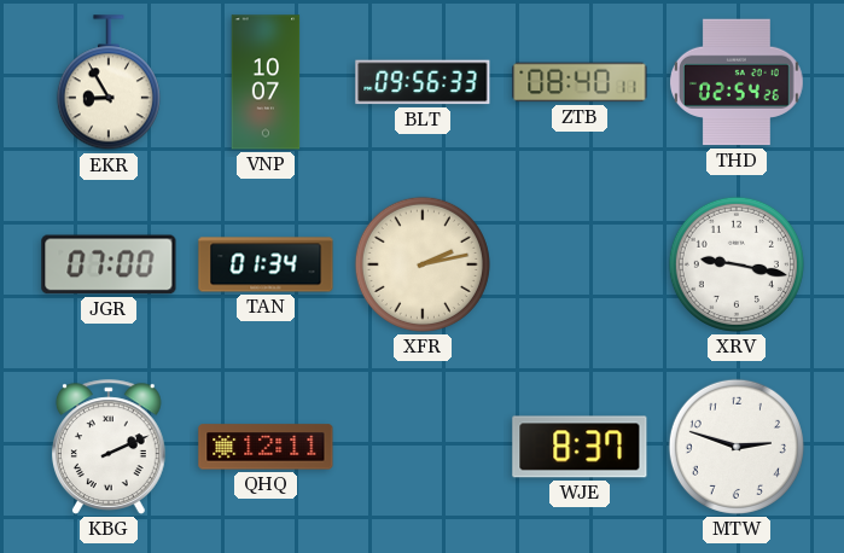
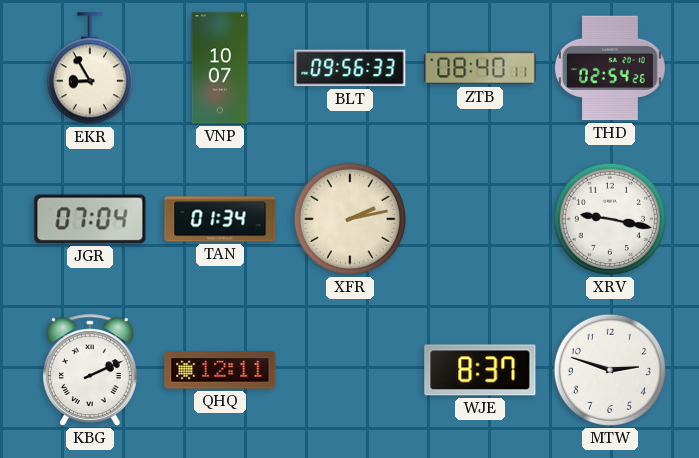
JGR: 07:00 -> 07:04 (90, 219)
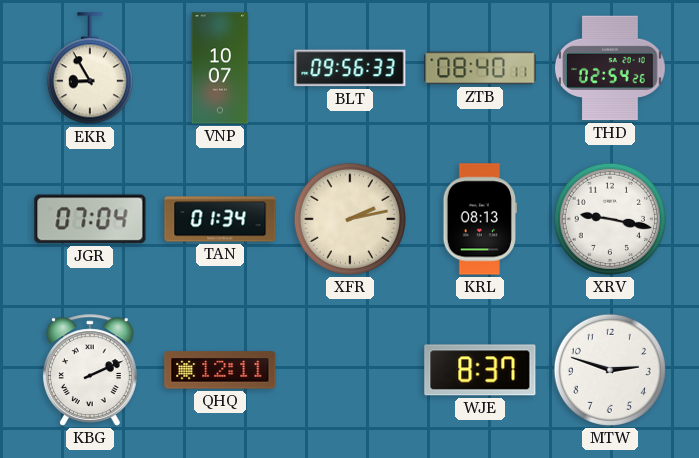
KRL: none -> 08:13 (479, 219)
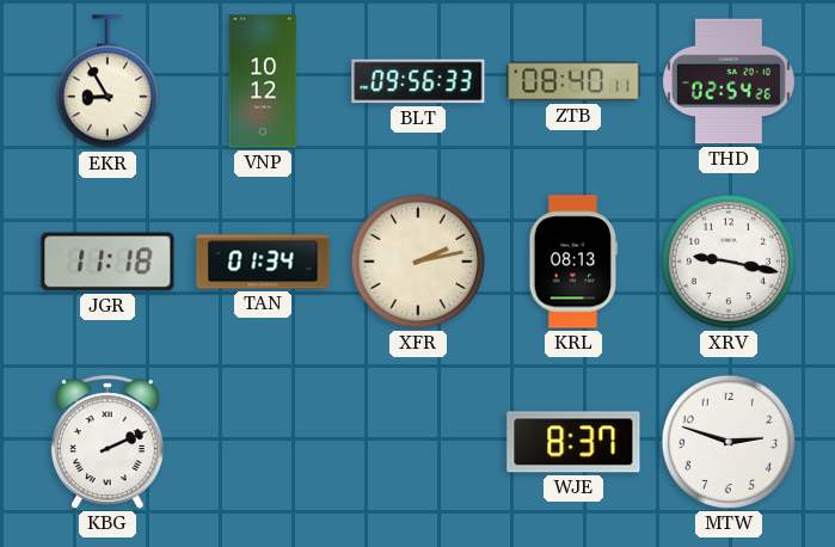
VNP: 10:07 -> 10:12 (263, 81)
JGR: 07:04 -> 11:18 (108, 262)
QHQ: 12:11 -> none (220, 370)
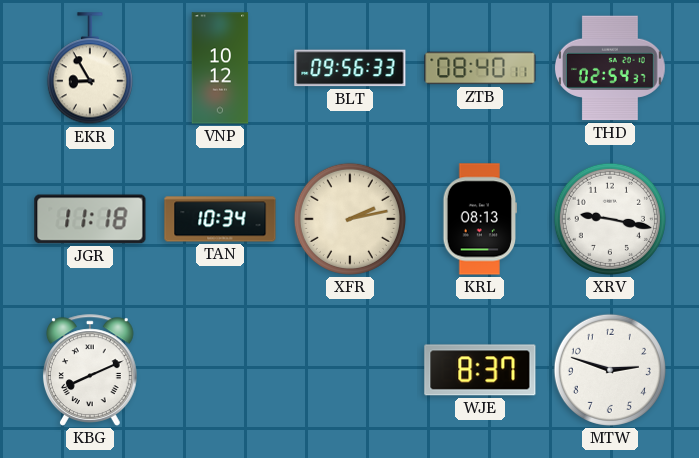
THD: 02:54:26 -> 02:54:37 (611, 68)
TAN: 01:34 -> 10:34 (220, 219)
KBG: 2:11 -> 8:11 (90, 370)
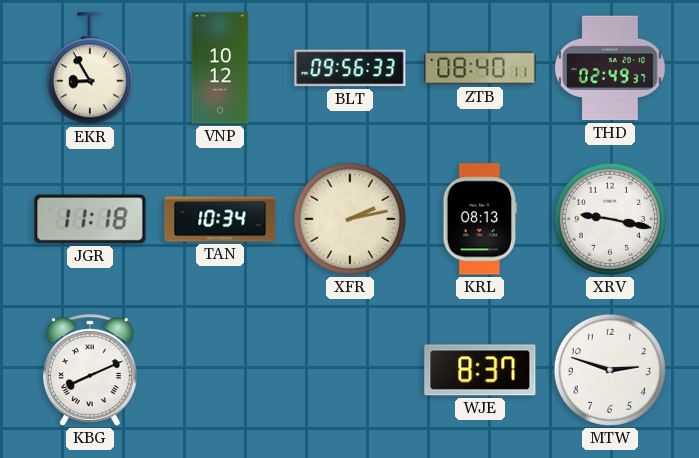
THD: 02:54 -> 02:49 (611, 68)
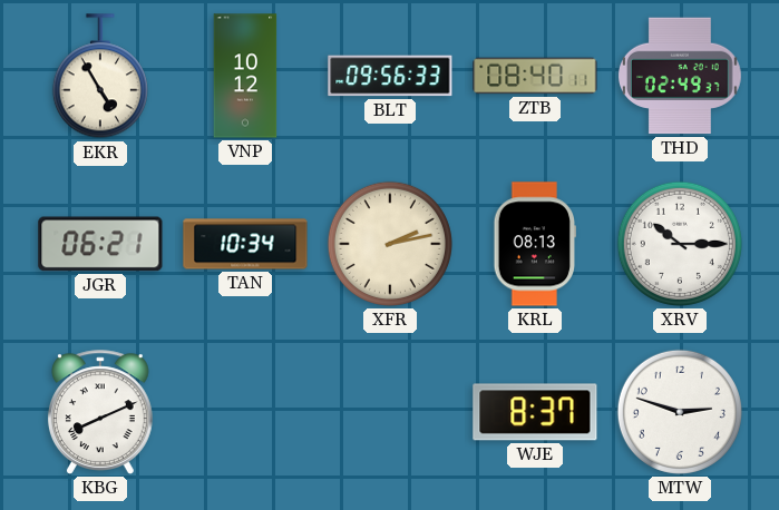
EKR: 8:55 -> 4:55 (100, 77)
JGR: 11:18 -> 06:21 (100, 244)
XRV: 9:17 -> 10:15 (680, 244)
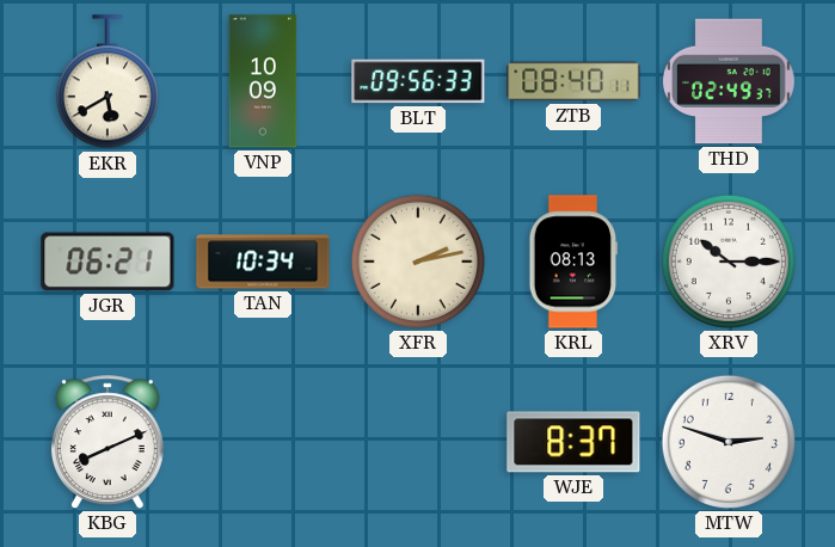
EKR: 4:55 -> 5:40 (108, 82)
VNP: 10:12 -> 10:09 (263, 81)
